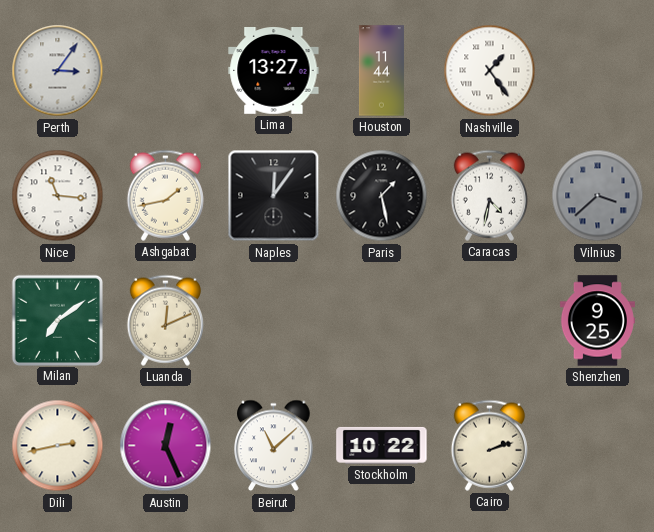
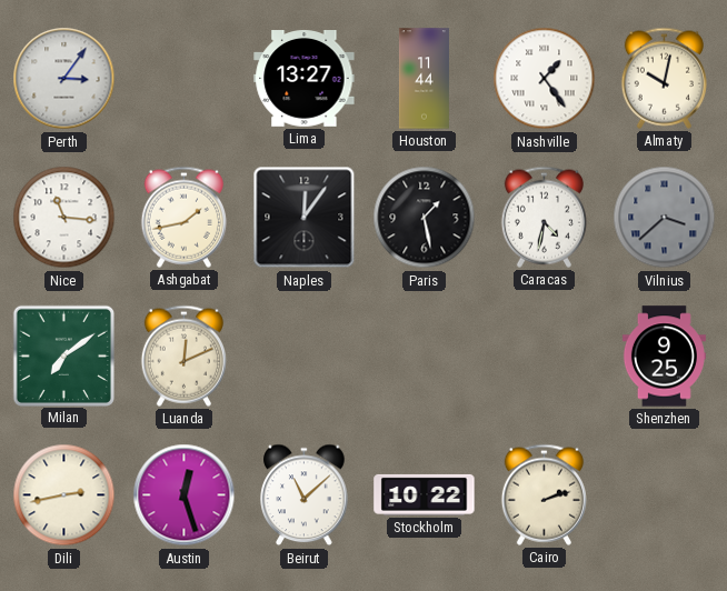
Almaty: none -> 10:02 (664, 78)
Austin: 12:26 -> 12:27 (185, 495)
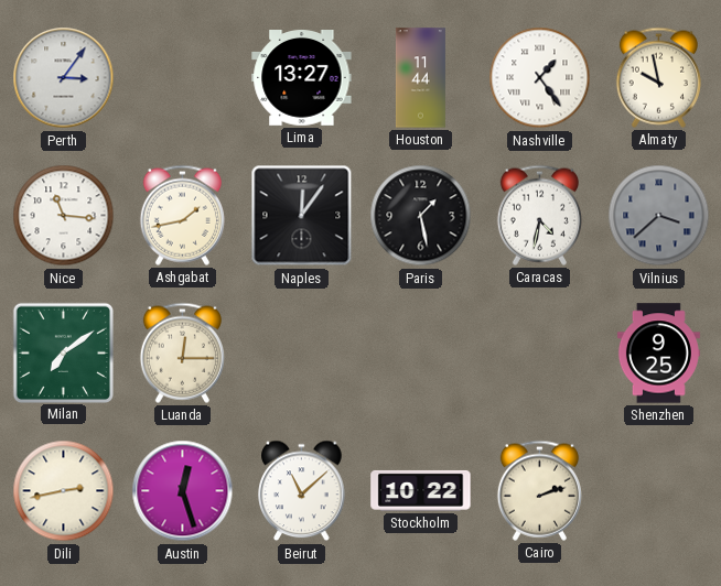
Almaty: 10:02 -> 9:58 (658, 77)
Luanda: 12:11 -> 12:15 (182, 352)
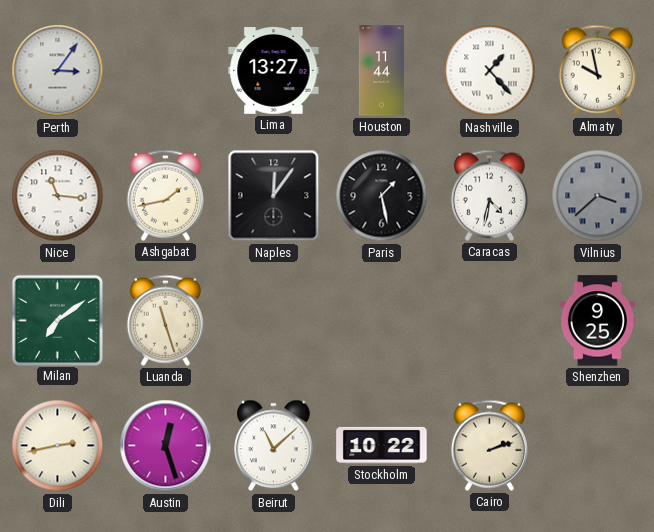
Nashville: 1:24 -> 1:23 (490, 71)
Luanda: 12:15 -> 11:27 (165, 320)
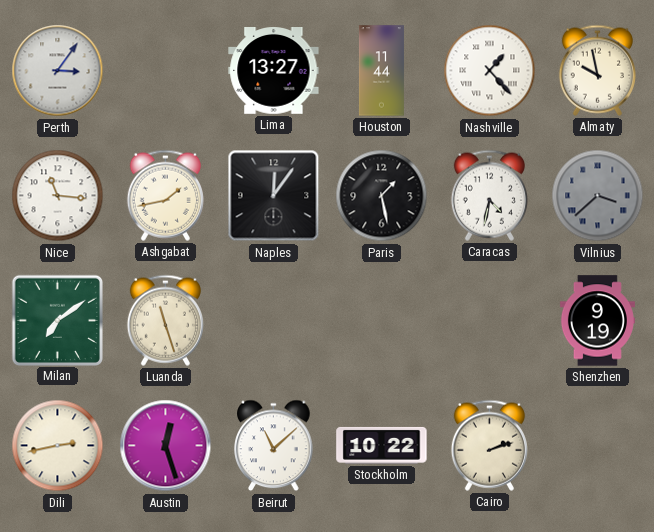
Shenzhen: 9:25 -> 9:19 (597, 321)
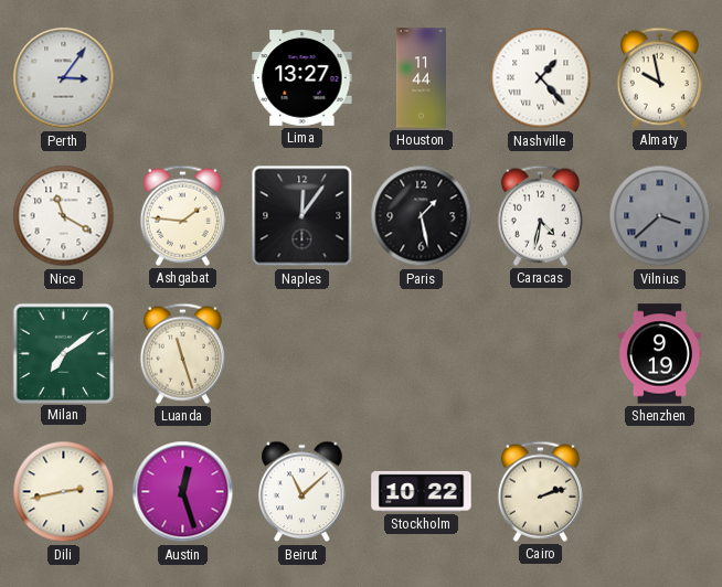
Nice: 11:16 -> 11:20 (64, 216)
Ashgabat: 1:43 -> 1:46 (182, 215)
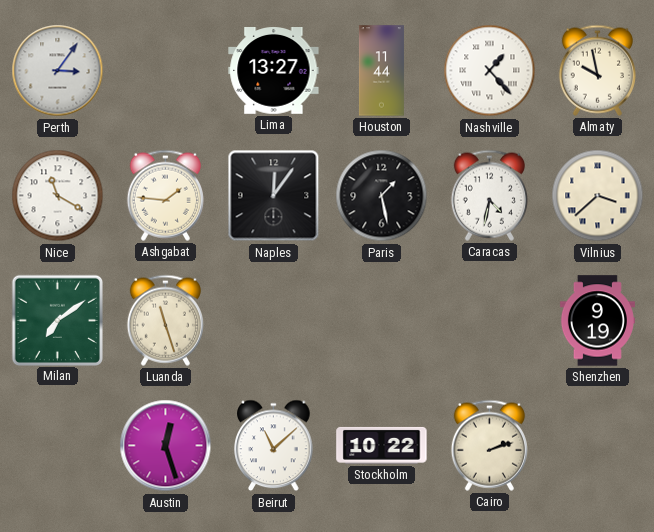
Vilnius dial: grey -> cream (598, 196)
Dili: 2:43 -> none (64, 492)
